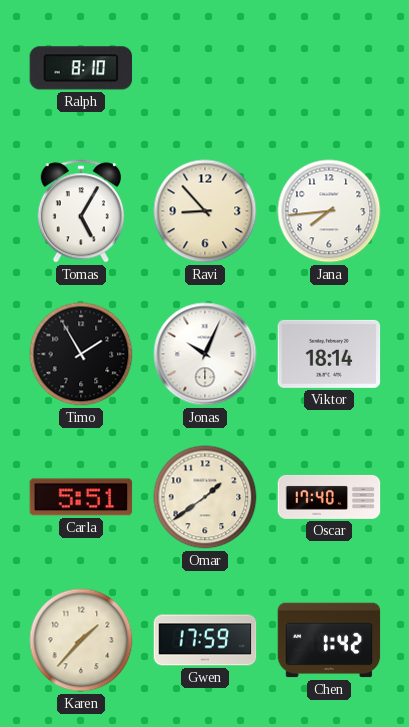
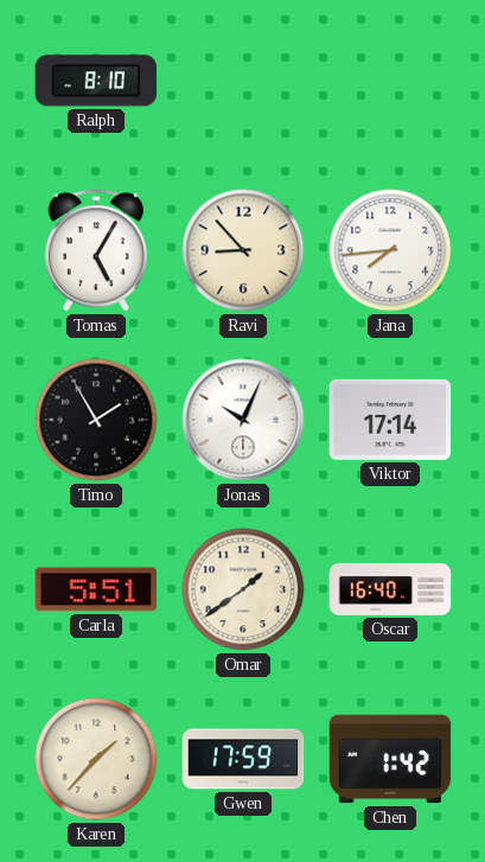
Viktor: 18:14 -> 17:14 (390, 420)
Oscar: 17:40 -> 16:40 (390, 589)
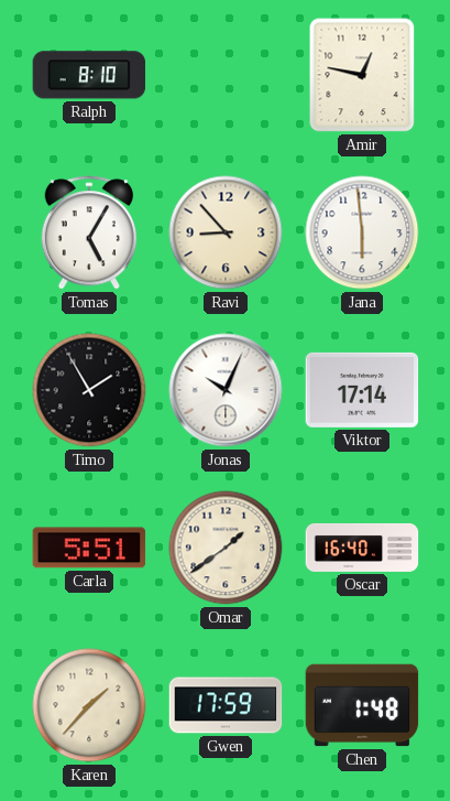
Amir: none -> 12:47 (362, 75)
Jana: 7:44 -> 5:59 (362, 232)
Chen: 1:42 -> 1:48 (362, 705)
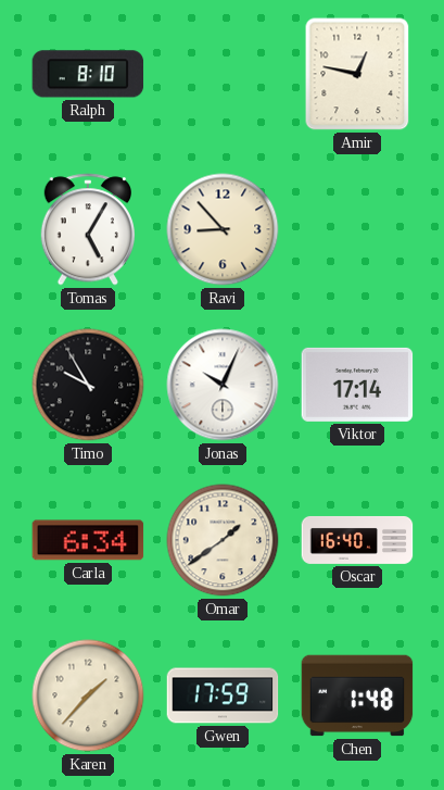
Jana: 5:59 -> none (362, 232)
Timo: 1:55 -> 9:55 (88, 385)
Carla: 5:51 -> 6:34 (88, 540)
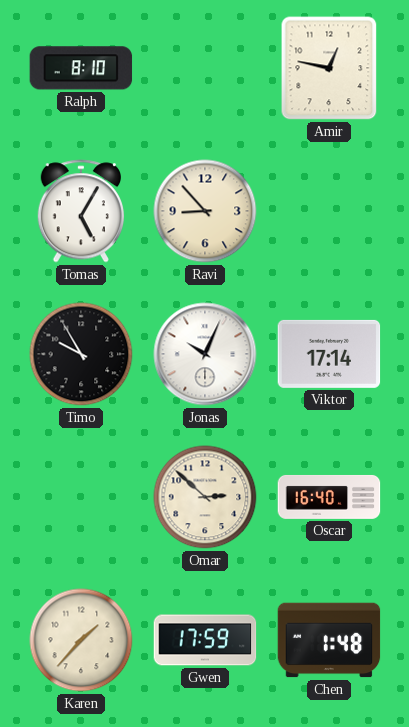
Carla: 6:34 -> none (88, 540)
Omar: 1:39 -> 2:52 (205, 497)
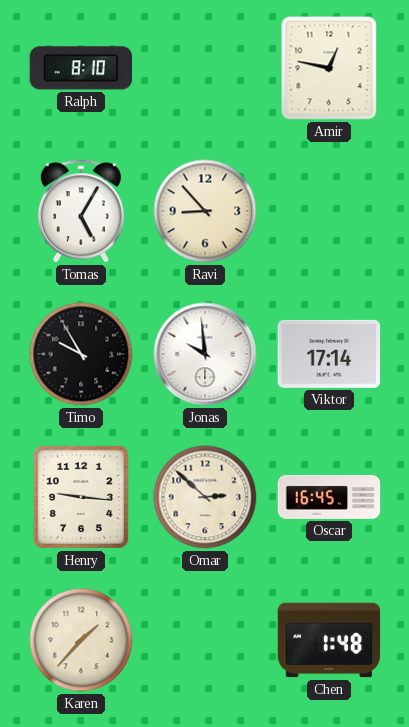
Jonas: 10:04 -> 9:59 (205, 354)
Henry: none -> 9:16 (81, 497)
Oscar: 16:40 -> 16:45 (329, 497)
Gwen: 17:59 -> none (205, 640)
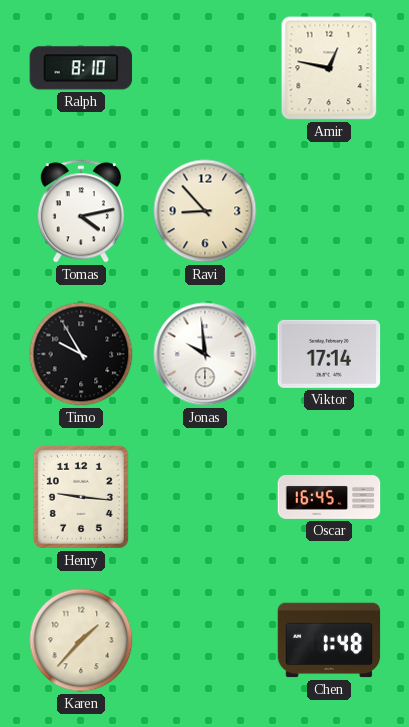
Tomas: 5:05 -> 4:13 (80, 211)
Omar: 2:52 -> none (205, 497)
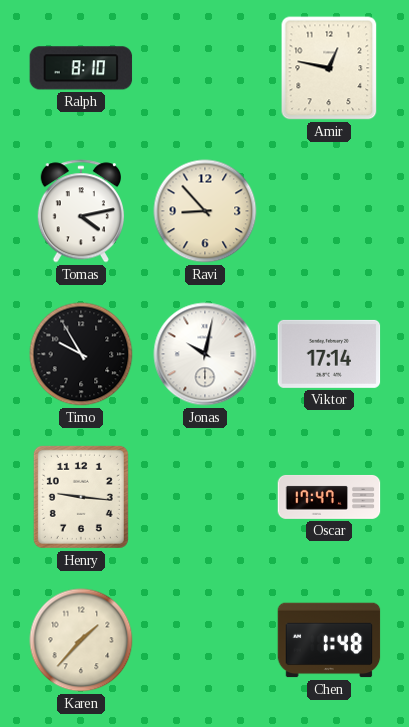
Jonas: 9:59 -> 10:02 (205, 354)
Oscar: 16:45 -> 17:47 (329, 497)
